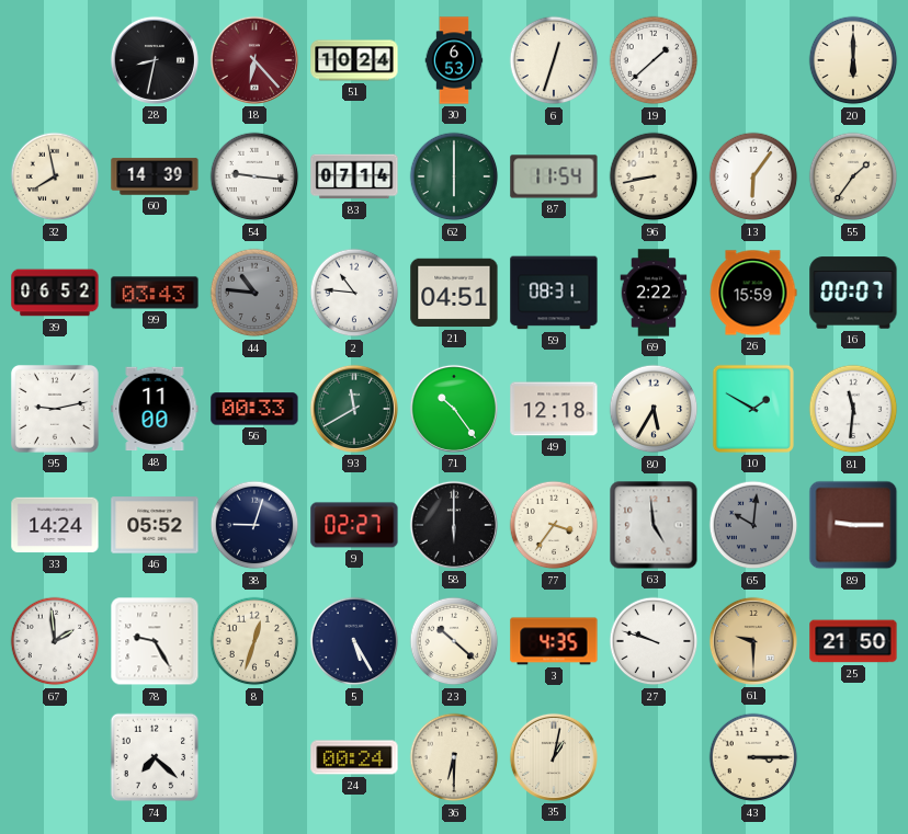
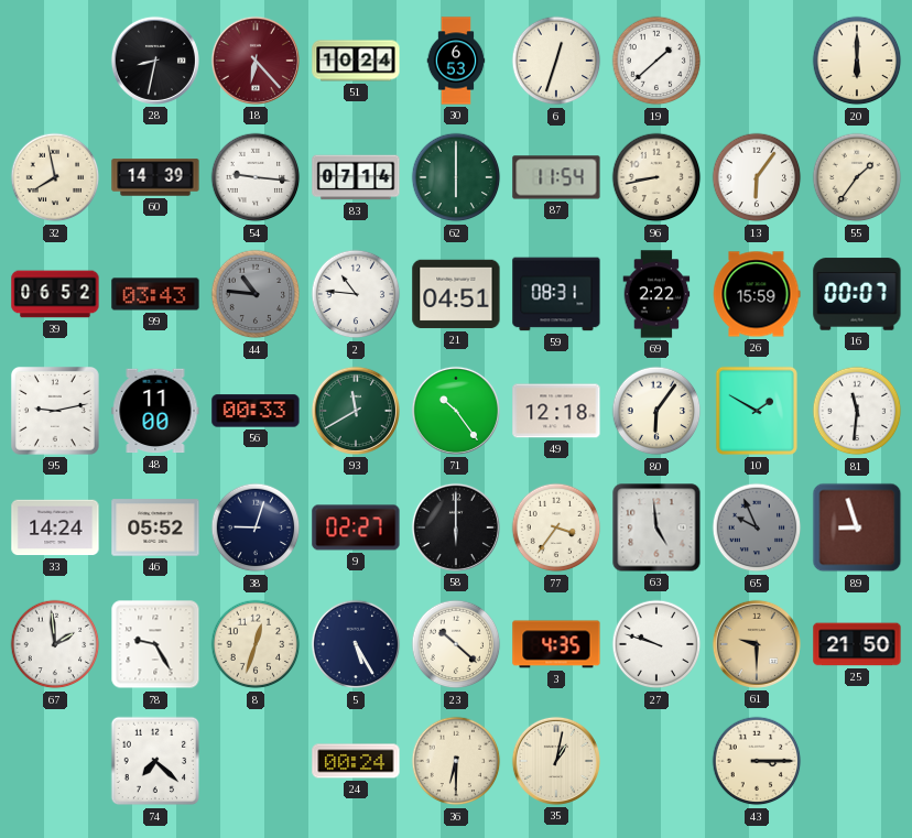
80: 5:35 -> 6:06 (656, 411)
65: 10:01 -> 9:56 (757, 527)
89: 9:15 -> 8:57 (857, 527)
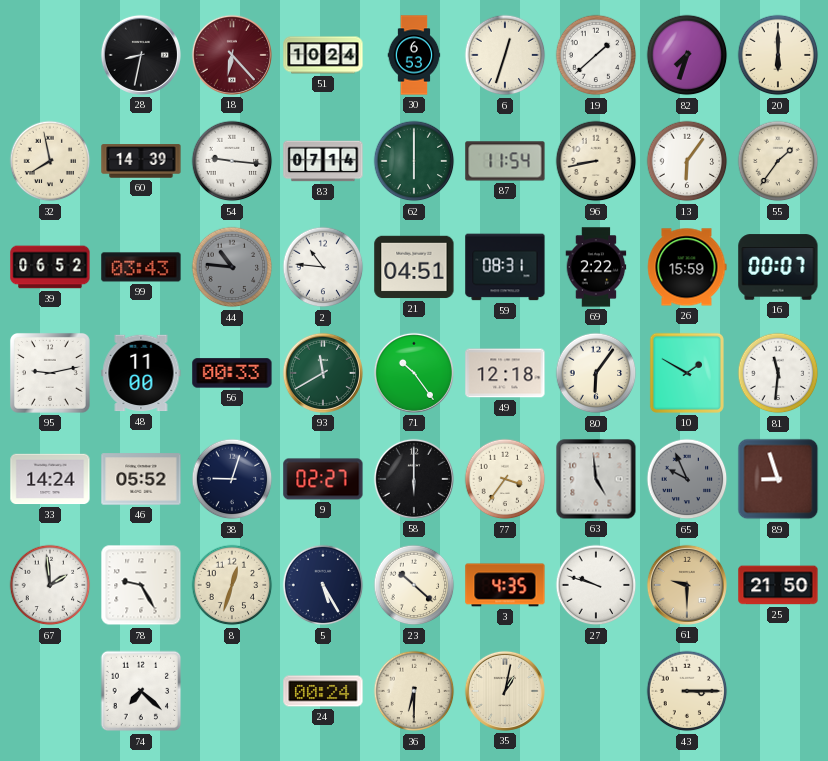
82: none -> 7:33 (687, 55)
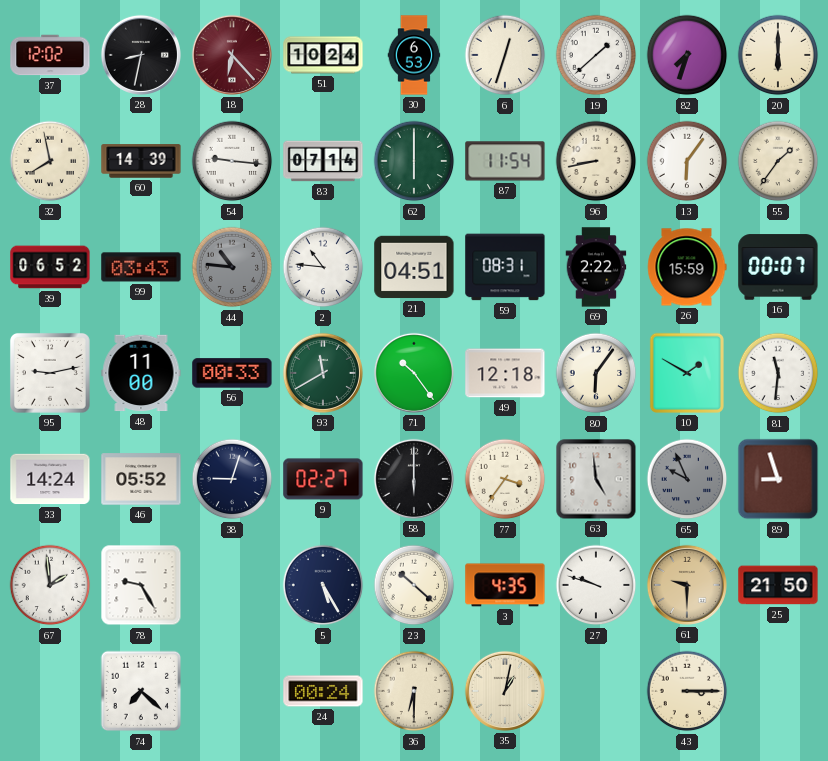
37: none -> 12:02 (50, 55)
8: 12:33 -> none (232, 585)
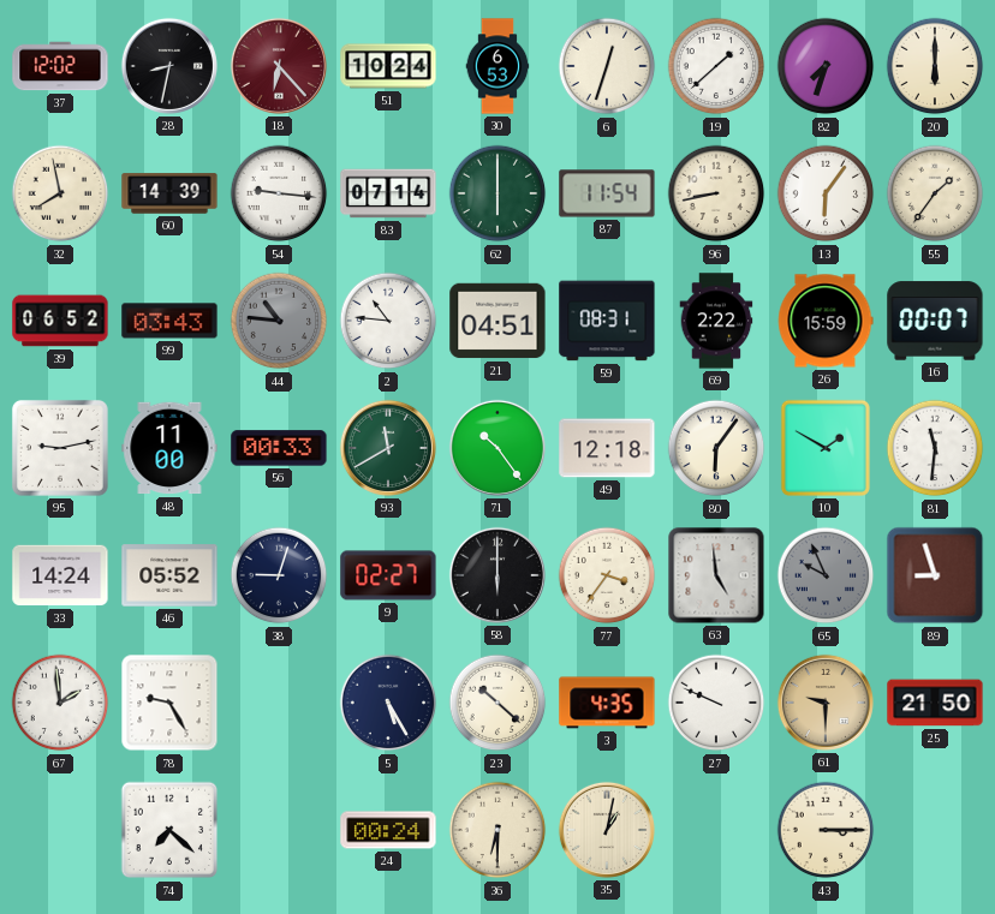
27: 9:48 -> 9:49 (716, 703)
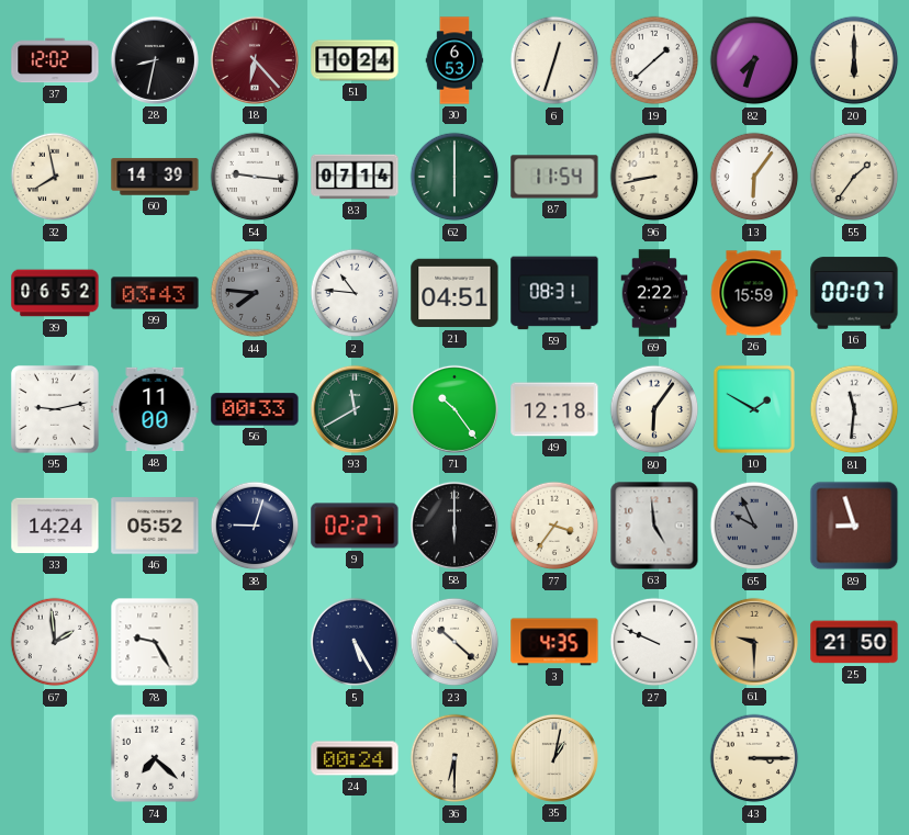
44: 10:46 -> 7:46 (255, 293)
